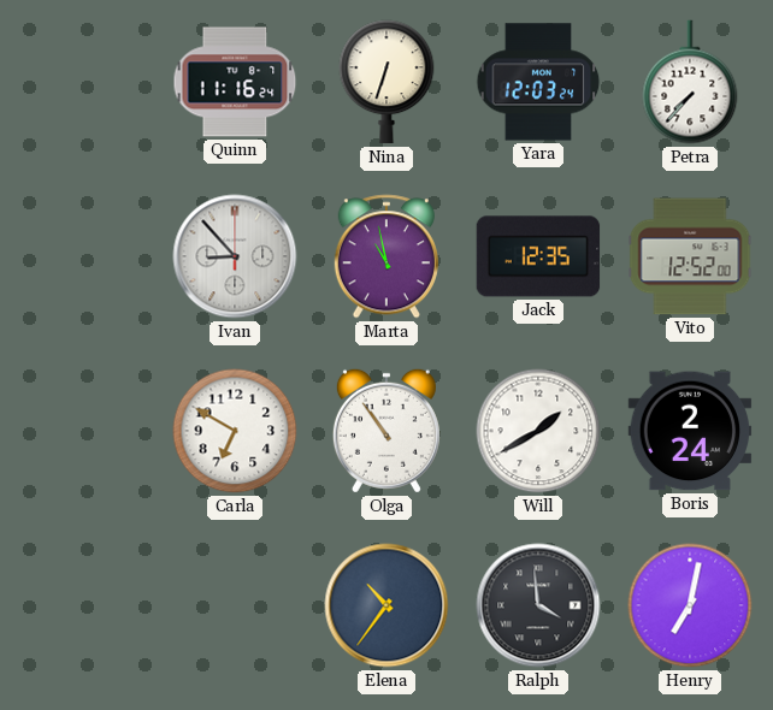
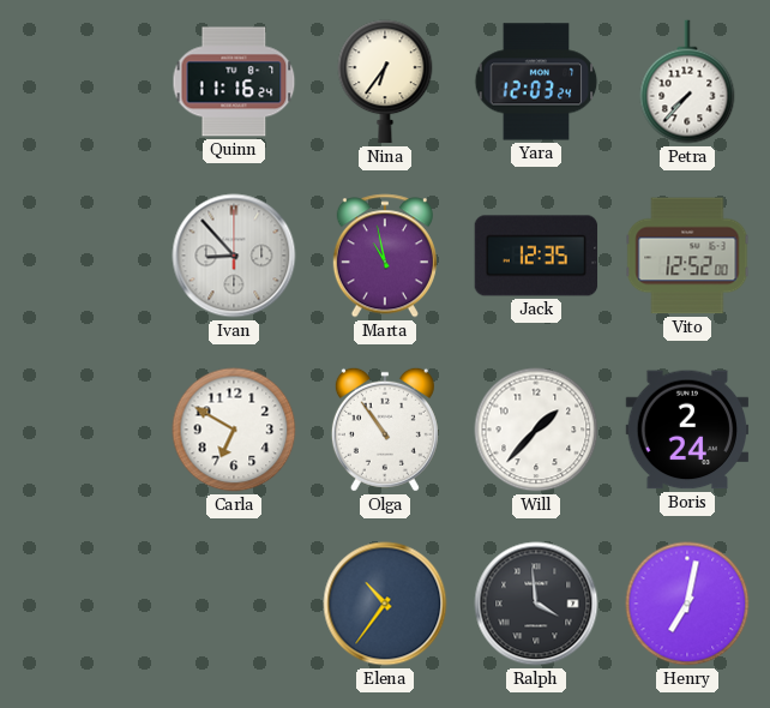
Nina: 6:33 -> 6:36 (385, 82)
Will: 1:40 -> 1:37 (536, 430)
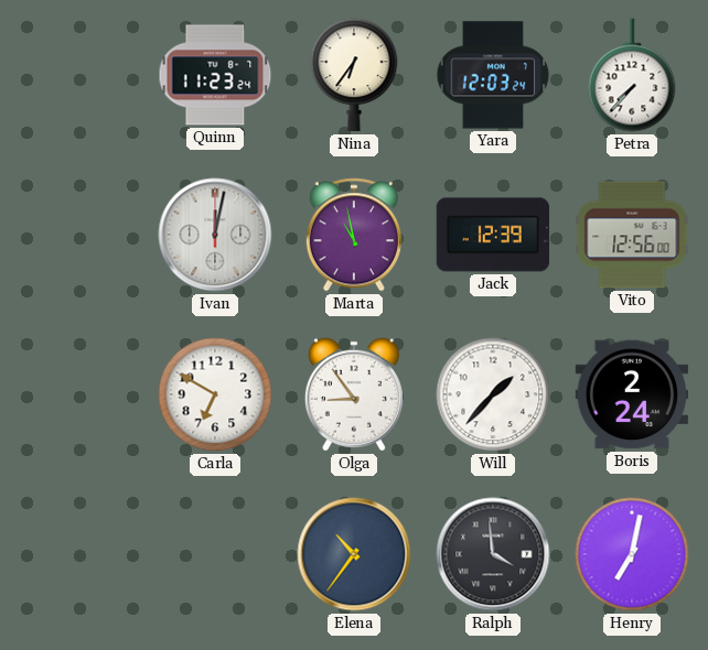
Quinn: 11:16 -> 11:23 (215, 75)
Ivan: 8:53 -> 12:02 (215, 235)
Jack: 12:35 -> 12:39 (493, 235)
Vito: 12:52 -> 12:56 (632, 235)
Olga: 10:54 -> 8:54 (354, 394)
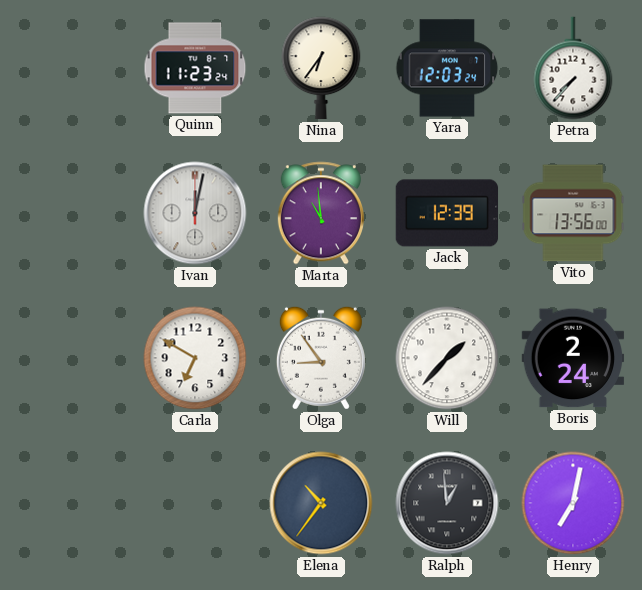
Marta: 10:58 -> 10:59 (321, 213)
Vito: 12:56 -> 13:56 (573, 213)
Ralph: 3:59 -> 12:59 (447, 503)
